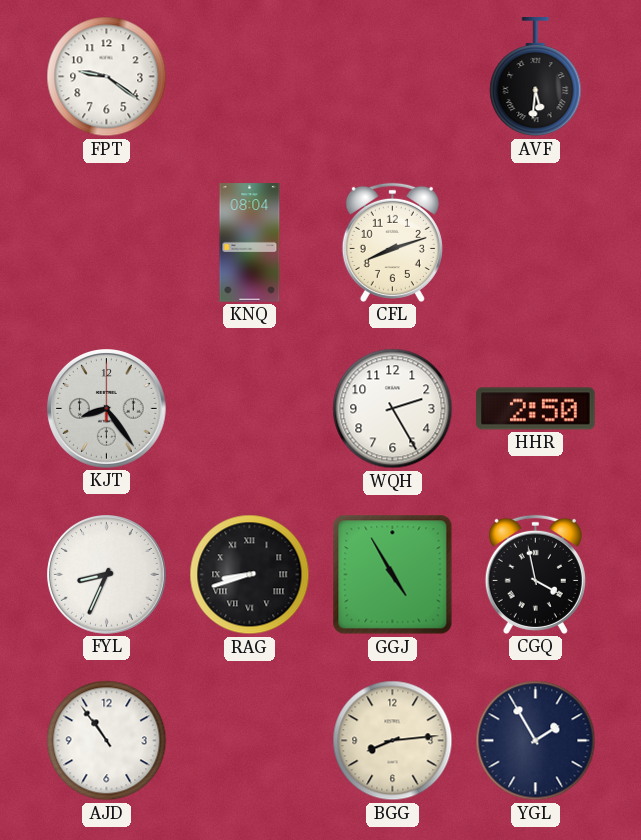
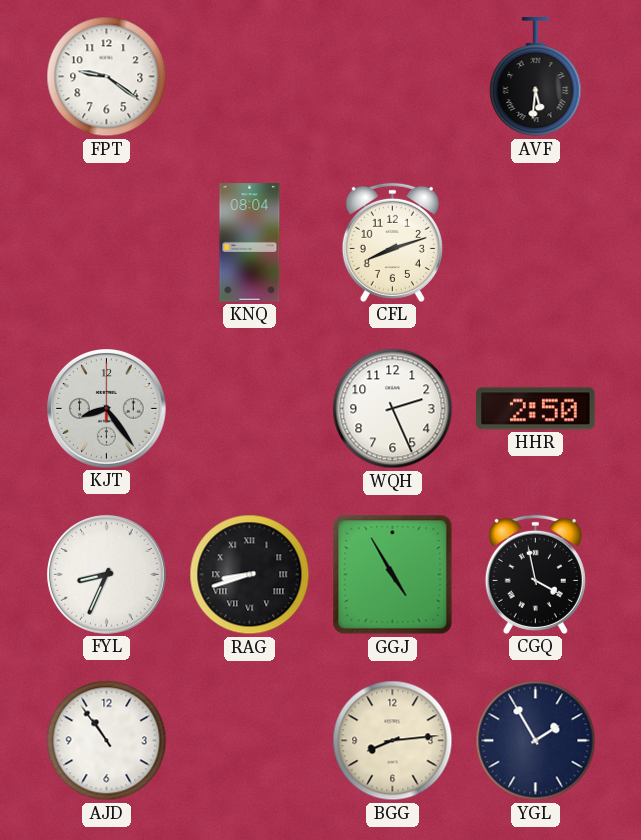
WQH: 2:25 -> 2:26 (393, 409)
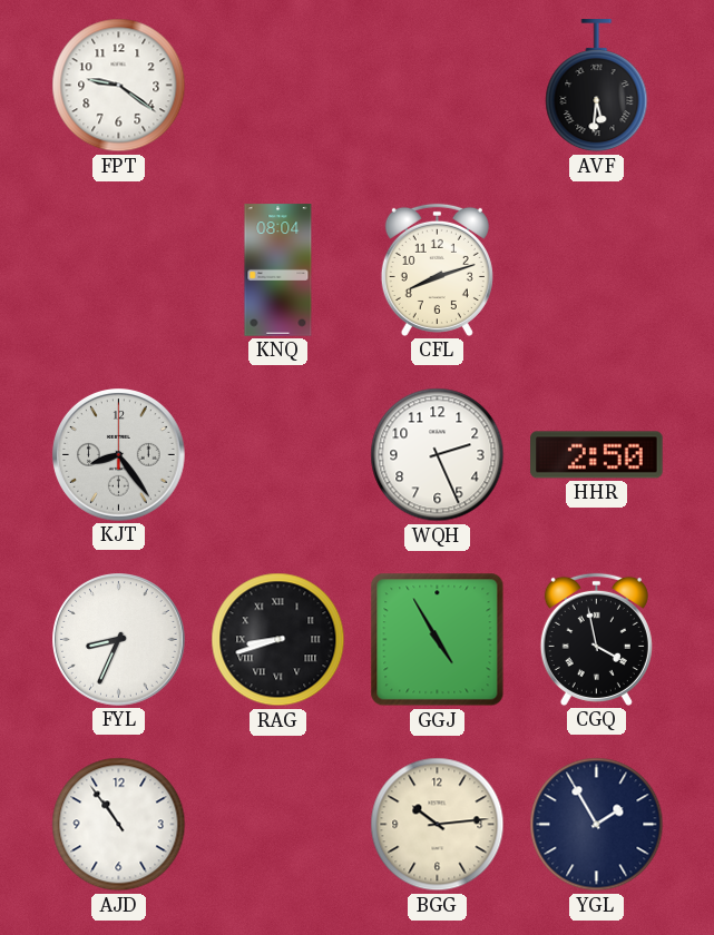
BGG: 8:14 -> 10:14 (438, 825)
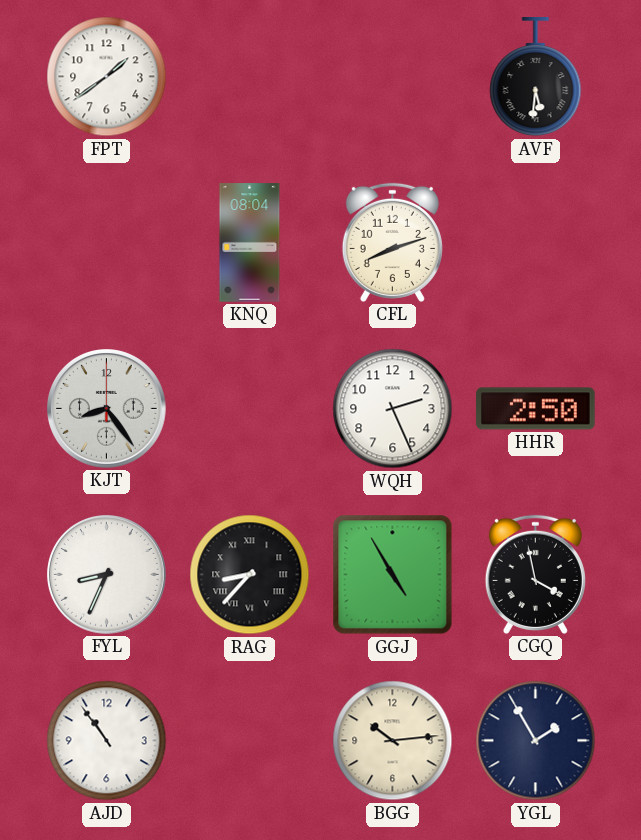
FPT: 9:21 -> 1:39 (107, 77)
RAG: 8:42 -> 8:37 (250, 575)
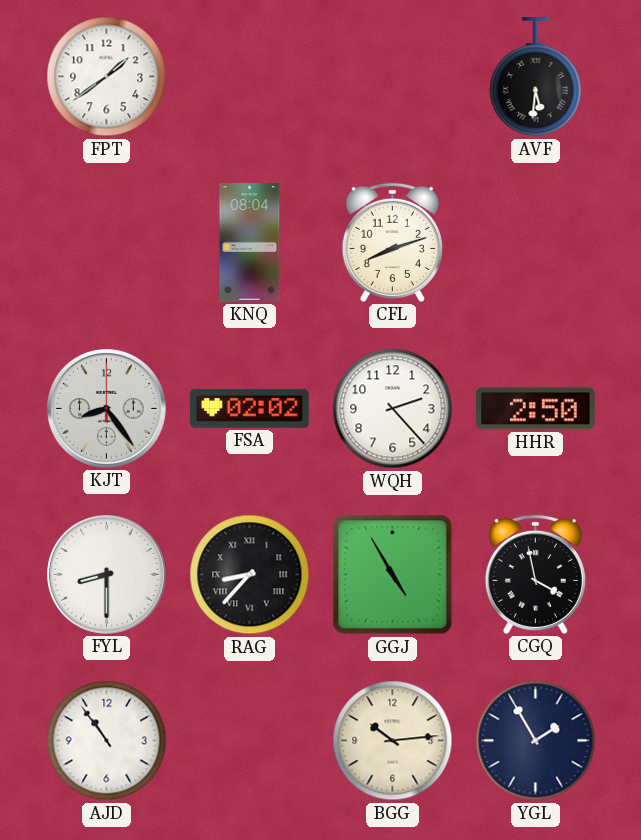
FSA: none -> 02:02 (250, 409)
WQH: 2:26 -> 2:23 (393, 409)
FYL: 8:34 -> 8:30 (107, 575)
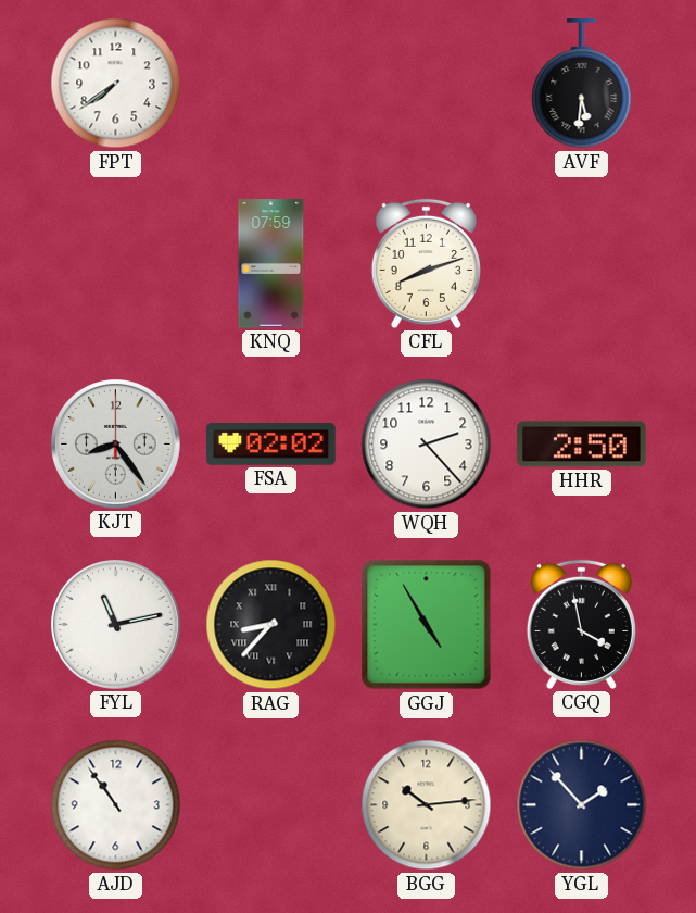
FPT: 1:39 -> 7:39 (116, 84)
KNQ: 08:04 -> 07:59 (271, 264)
FYL: 8:30 -> 11:13 (116, 625)
YGL: 1:55 -> 1:53 (582, 805)
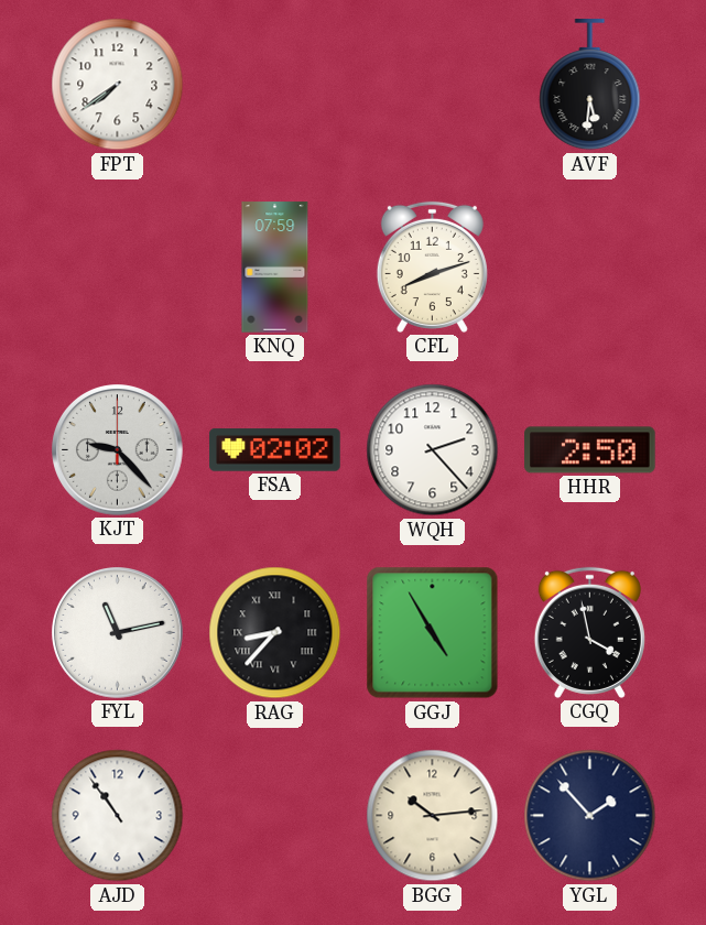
KJT: 8:24 -> 9:23 (118, 450)
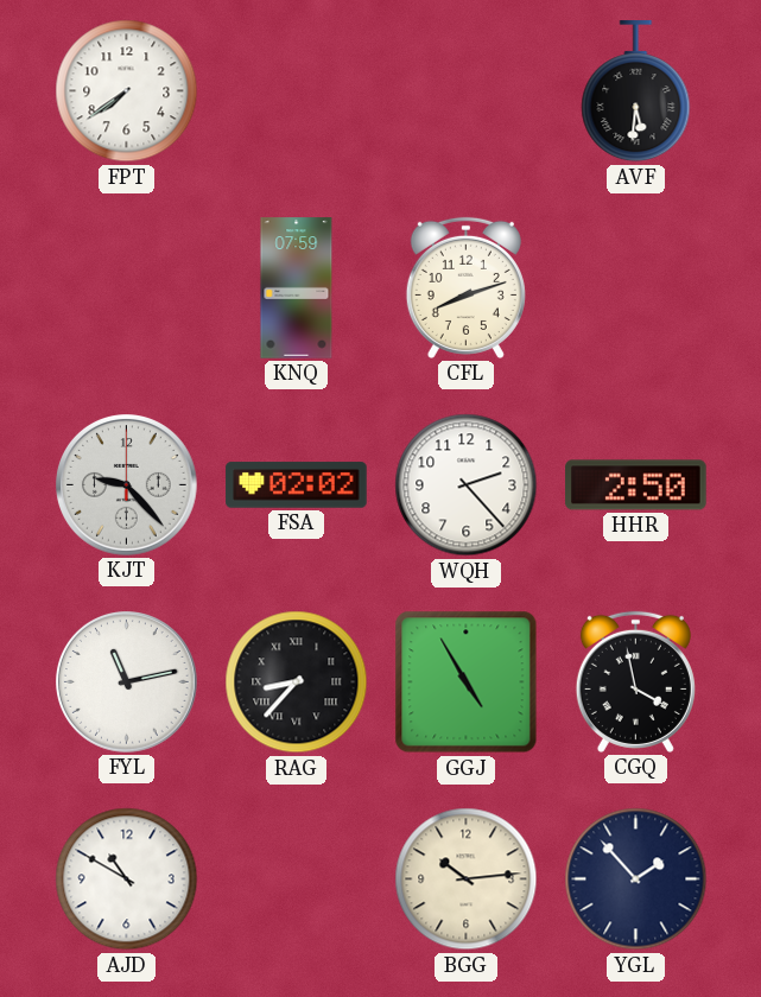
AJD: 10:54 -> 10:50 (127, 879)
